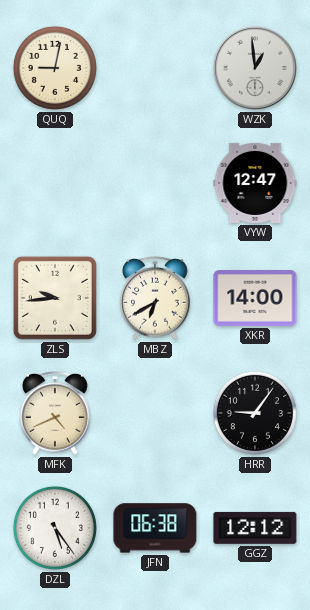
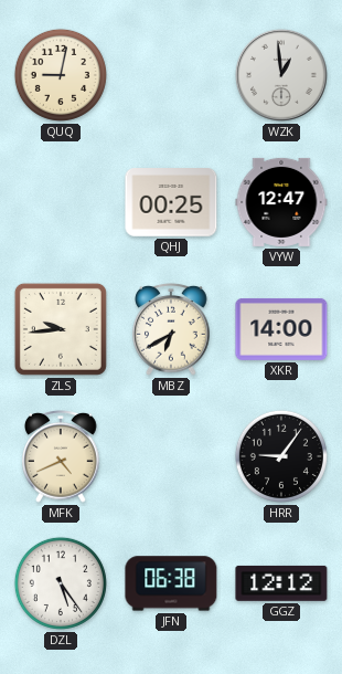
QHJ: none -> 00:25 (171, 203)
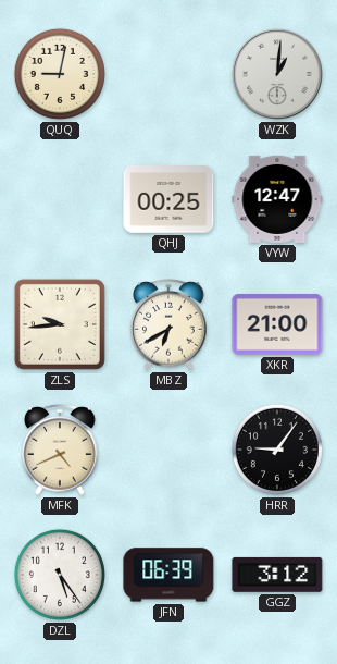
WZK: 12:59 -> 1:01 (277, 74)
XKR: 14:00 -> 21:00 (277, 324)
JFN: 06:38 -> 06:39 (168, 575)
GGZ: 12:12 -> 3:12 (277, 575)
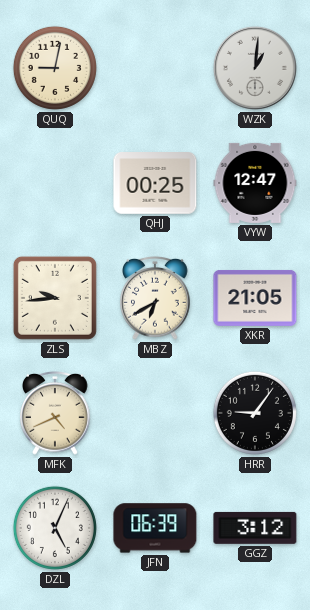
XKR: 21:00 -> 21:05 (255, 298)
DZL: 5:24 -> 5:04 (55, 528)
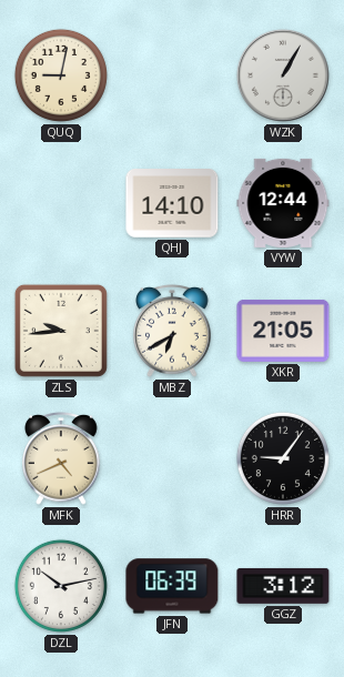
WZK: 1:01 -> 1:05 (283, 75)
QHJ: 00:25 -> 14:10 (172, 204)
VYW: 12:47 -> 12:44 (283, 203)
DZL: 5:04 -> 10:13 (61, 586)
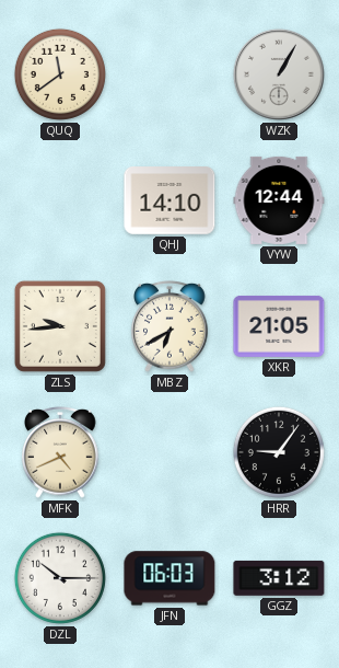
QUQ: 9:02 -> 11:39 (60, 74)
DZL: 10:13 -> 10:15 (60, 578)
JFN: 06:39 -> 06:03 (169, 578)
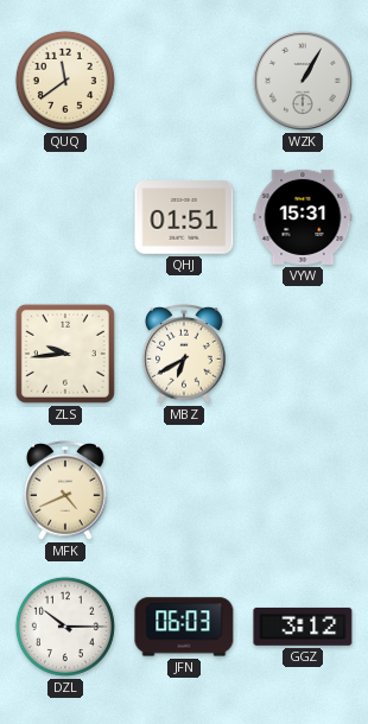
QHJ: 14:10 -> 01:51 (184, 218)
VYW: 12:44 -> 15:31 (303, 217)
XKR: 21:05 -> none (279, 326)
HRR: 9:06 -> none (279, 452)
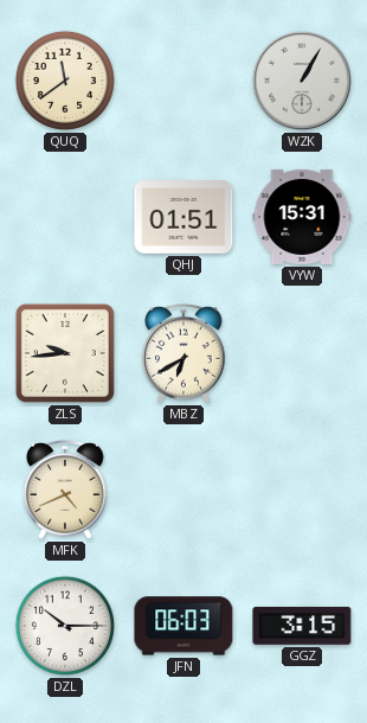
GGZ: 3:12 -> 3:15 (302, 626)
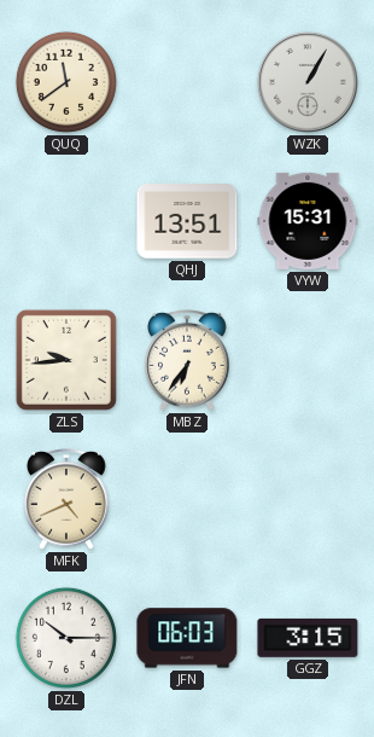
QHJ: 01:51 -> 13:51 (187, 222)
MBZ: 6:40 -> 6:36 (187, 360)
